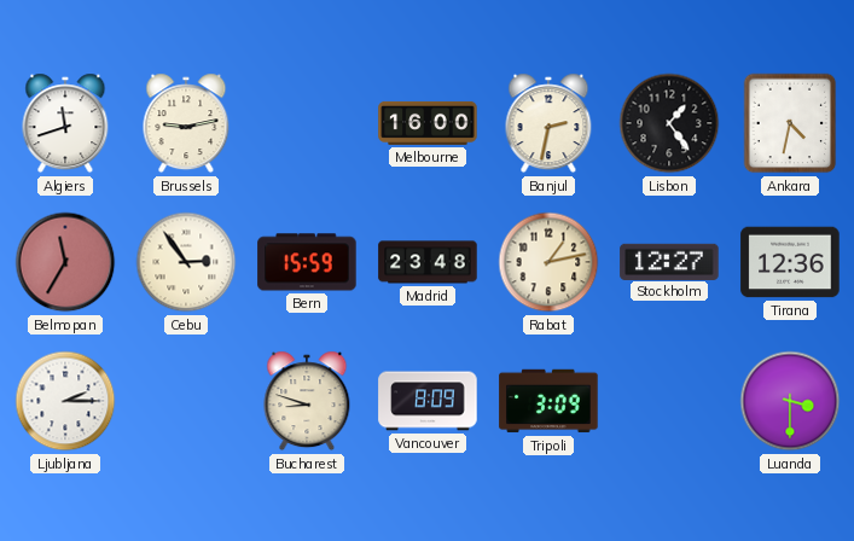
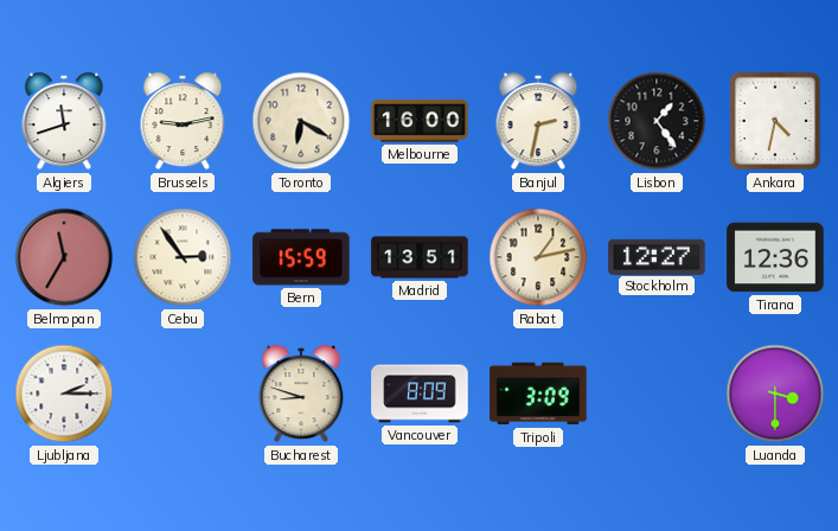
Toronto: none -> 6:20 (301, 121)
Madrid: 23:48 -> 13:51 (420, 257)
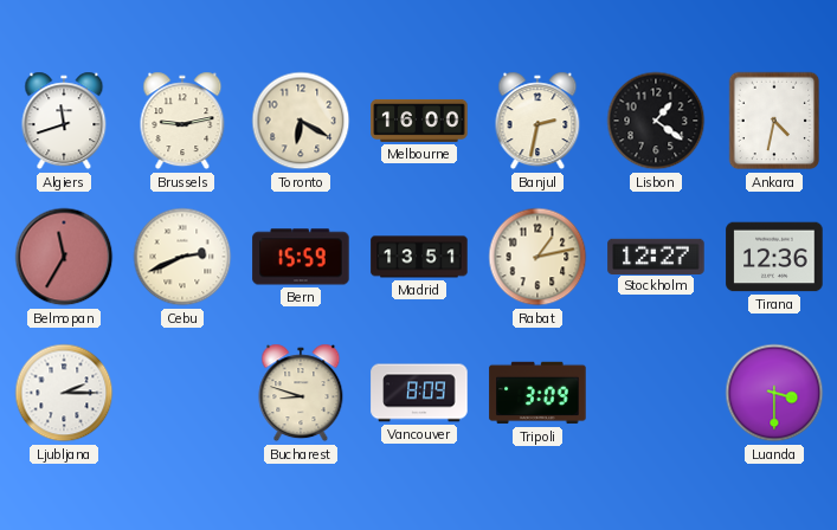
Lisbon: 1:24 -> 1:21 (656, 121)
Cebu: 2:54 -> 2:41 (182, 257)
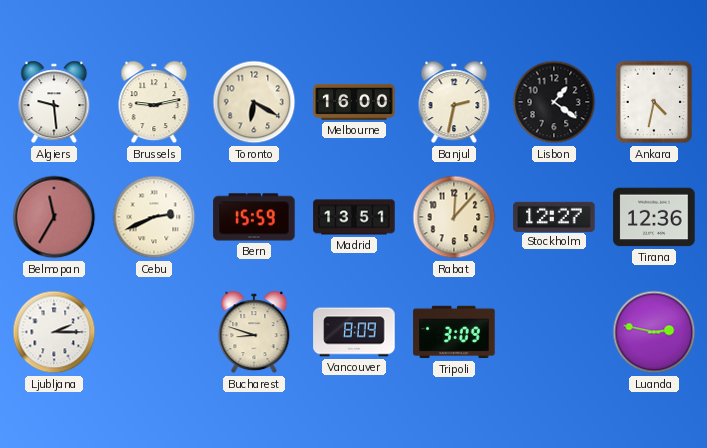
Algiers: 11:42 -> 9:29 (54, 102)
Rabat: 1:13 -> 12:07 (454, 217)
Luanda: 3:30 -> 2:47 (654, 332)
